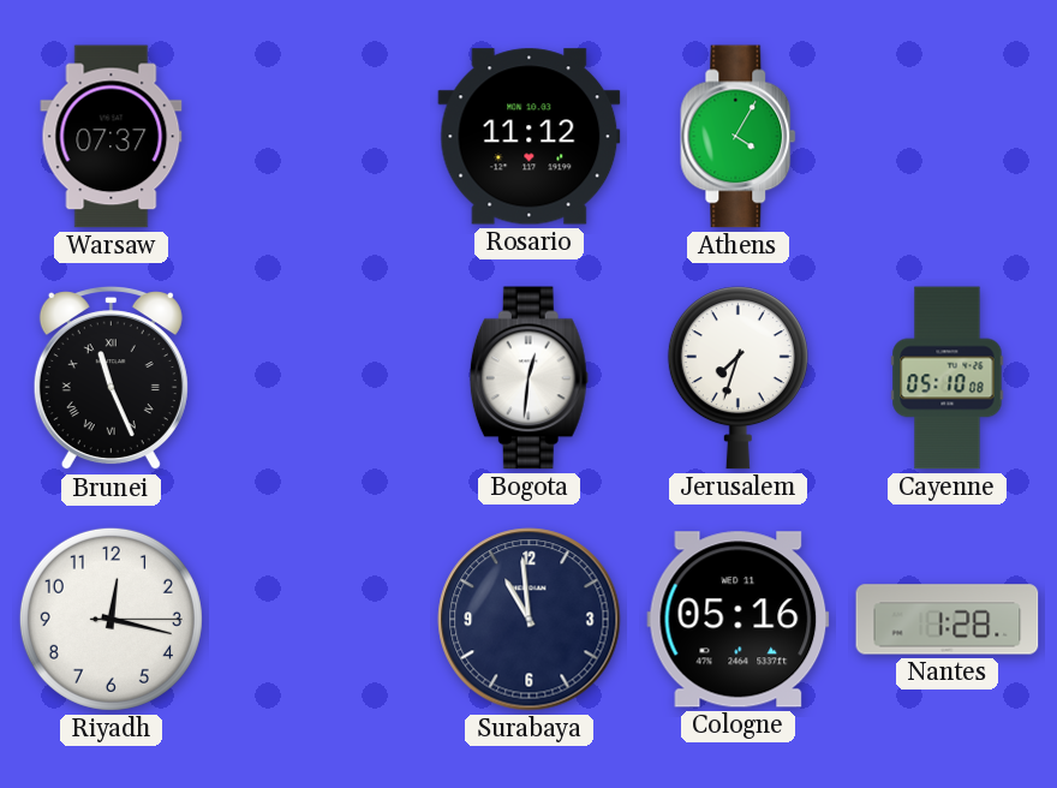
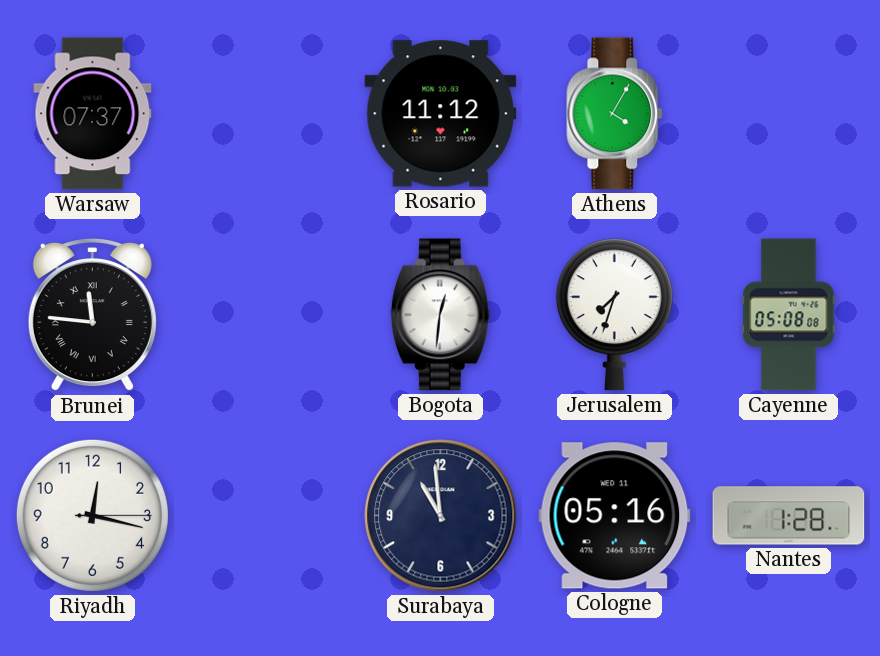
Brunei: 11:26 -> 11:46 (92, 316)
Cayenne: 05:10 -> 05:08 (789, 315)
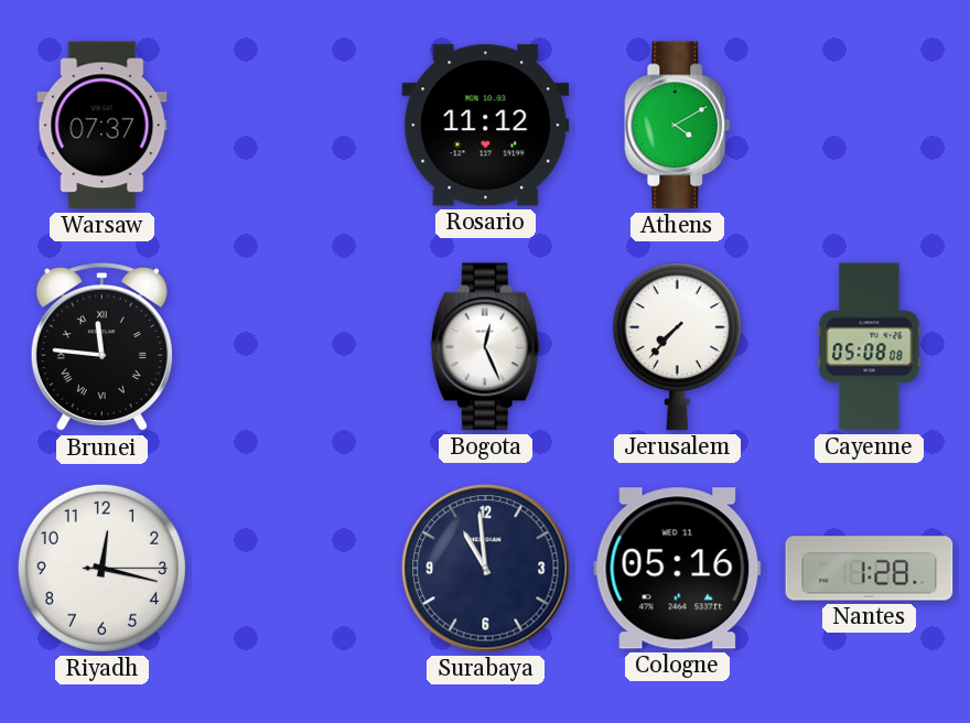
Athens: 4:05 -> 4:10 (678, 126)
Bogota: 12:31 -> 12:26 (485, 347)
Jerusalem: 7:33 -> 7:37 (677, 347)
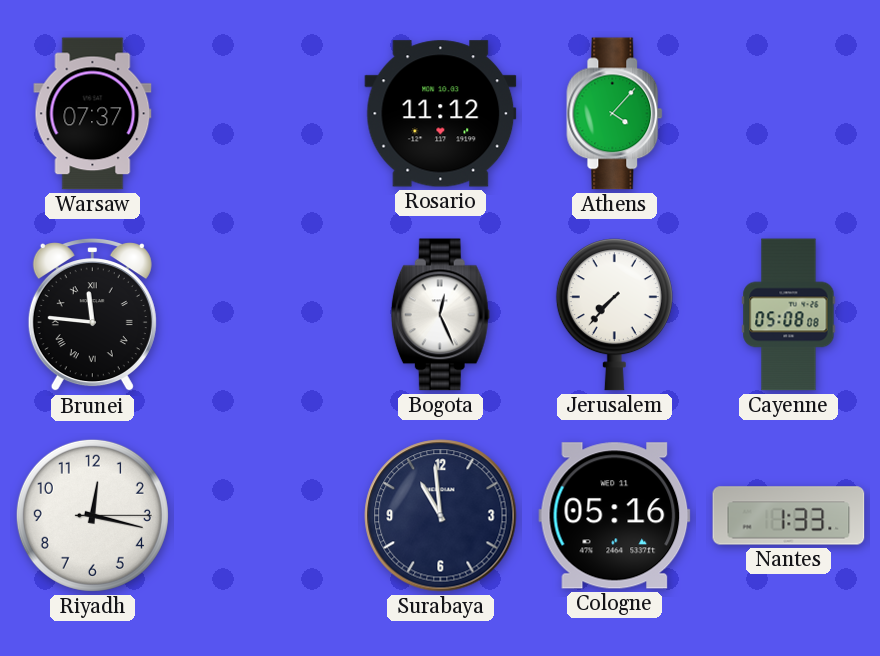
Athens: 4:10 -> 4:07 (615, 114)
Nantes: 1:28 -> 1:33 (789, 516)
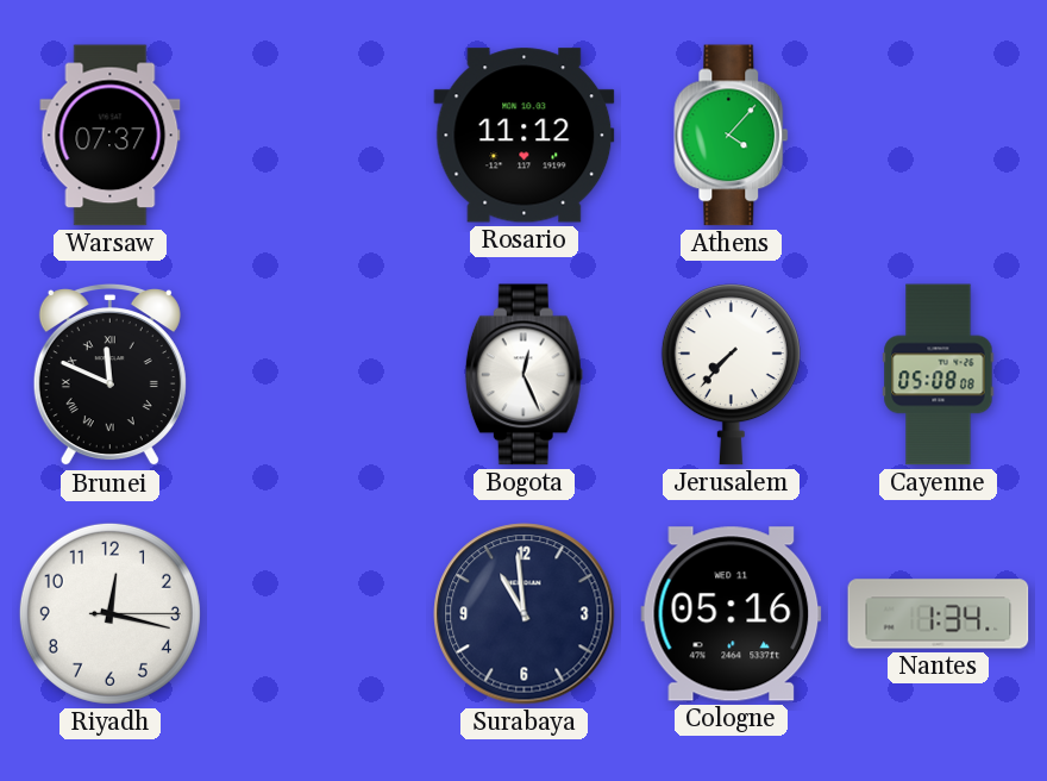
Brunei: 11:46 -> 11:49 (109, 376)
Nantes: 1:33 -> 1:34 (939, 614)
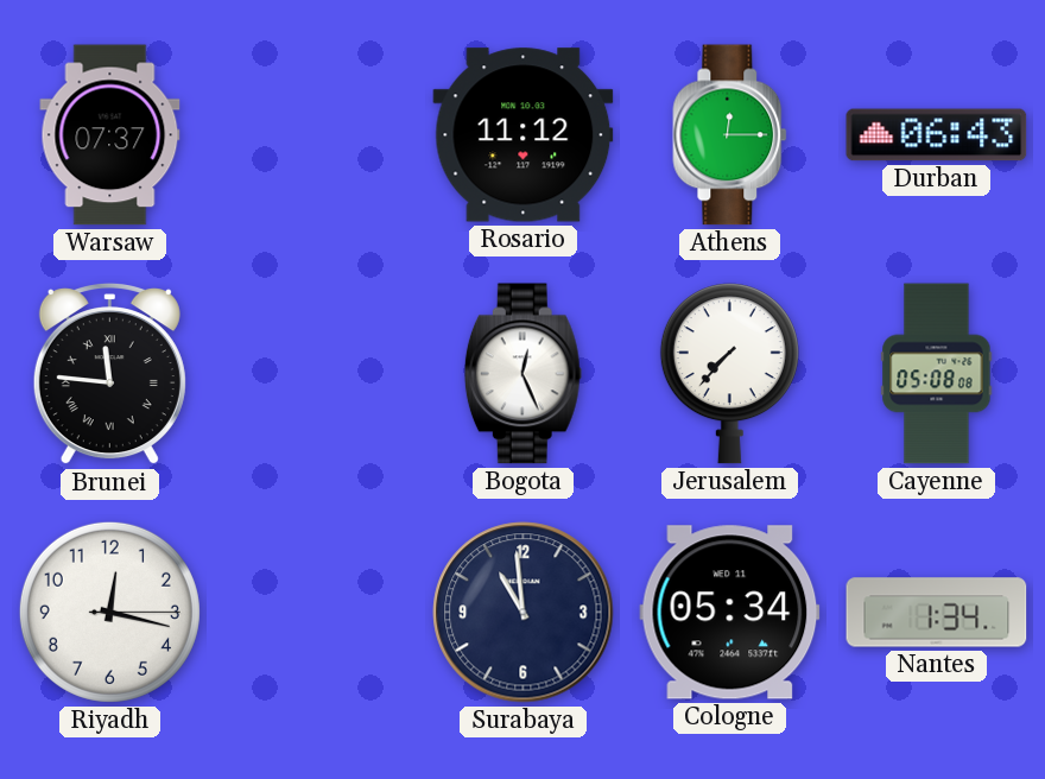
Athens: 4:07 -> 12:15 (730, 135)
Durban: none -> 06:43 (937, 135)
Brunei: 11:49 -> 11:46 (109, 375)
Cologne: 05:16 -> 05:34 (730, 613)
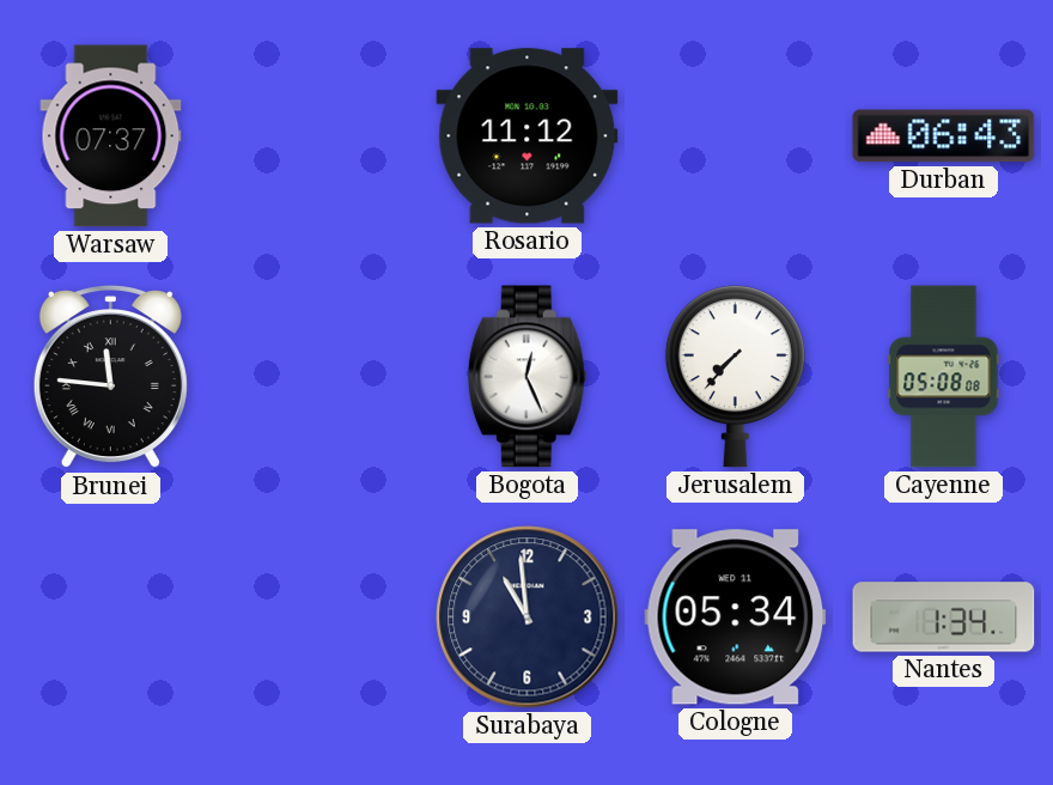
Athens: 12:15 -> none (730, 135)
Riyadh: 12:17 -> none (109, 612)
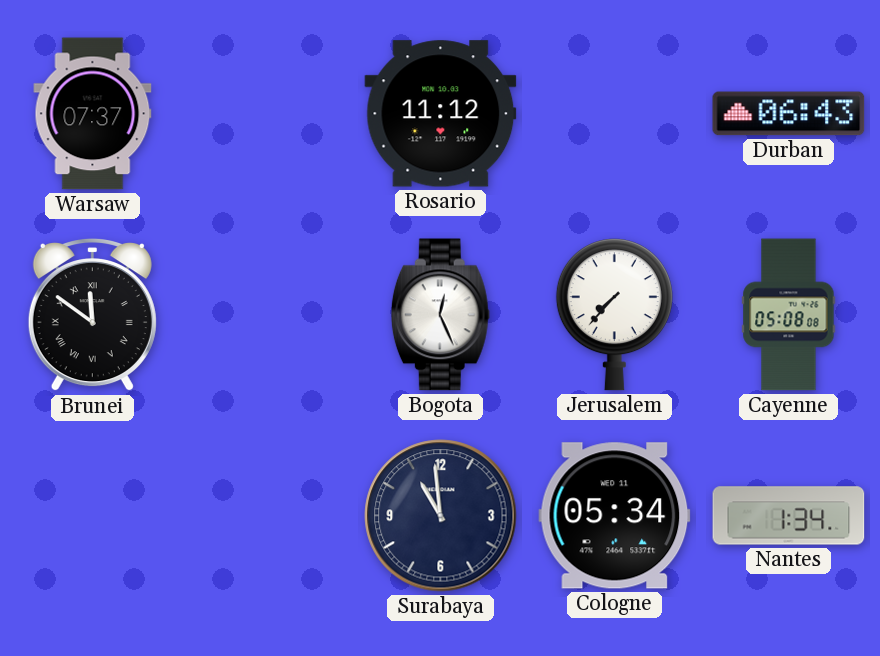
Brunei: 11:46 -> 11:51 (92, 316)
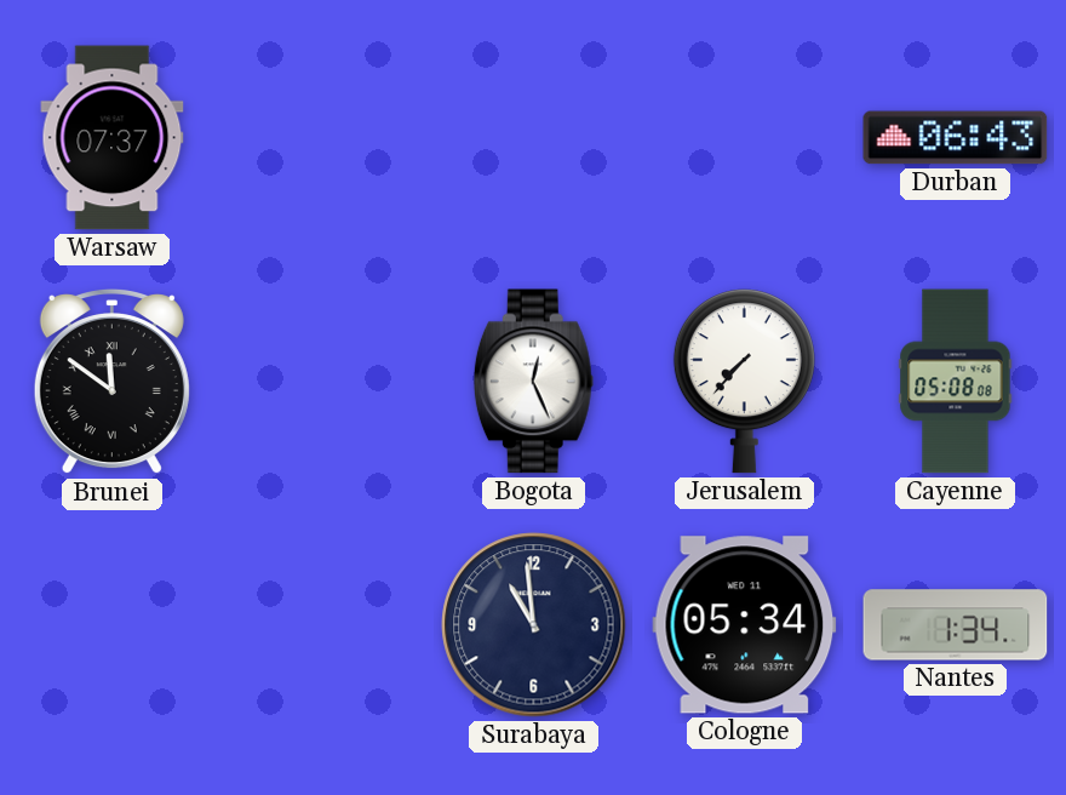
Rosario: 11:12 -> none (441, 114)
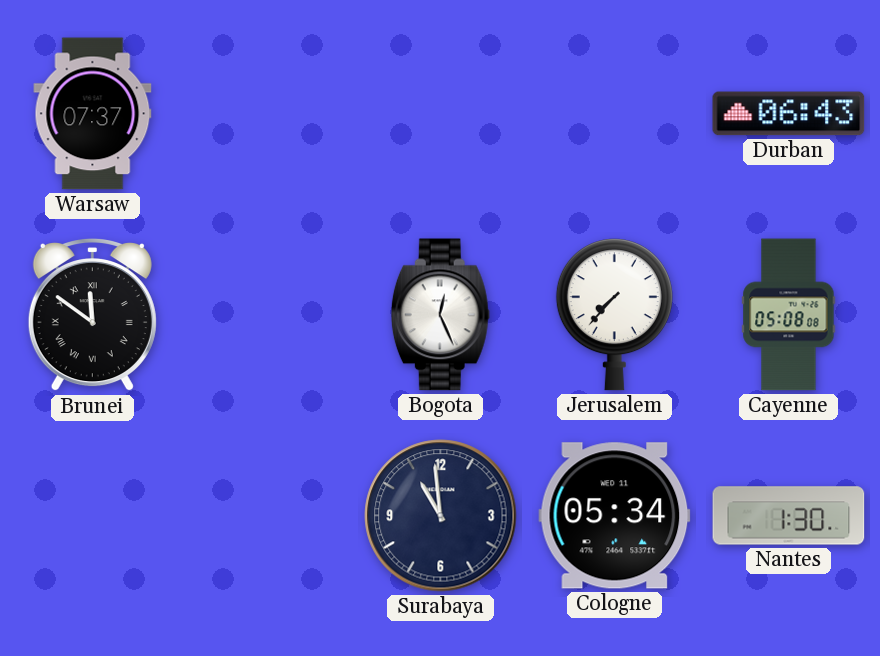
Nantes: 1:34 -> 1:30 (789, 516)
